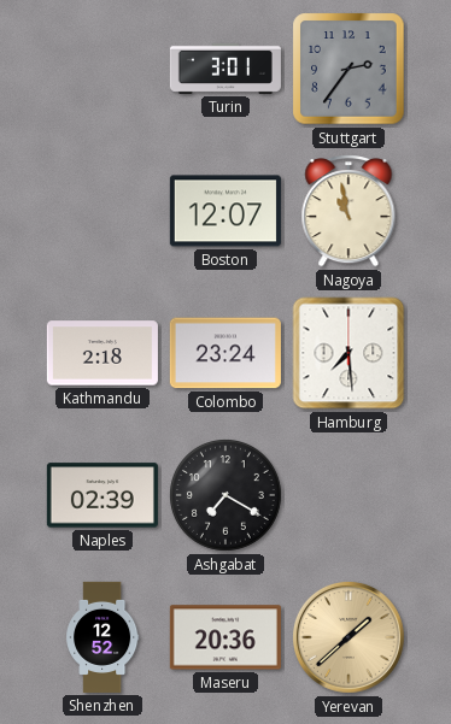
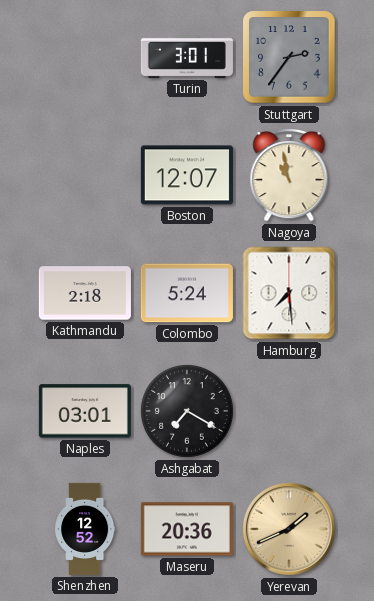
Colombo: 23:24 -> 5:24 (187, 293)
Naples: 02:39 -> 03:01 (85, 411)
Yerevan: 1:38 -> 1:41 (289, 529)
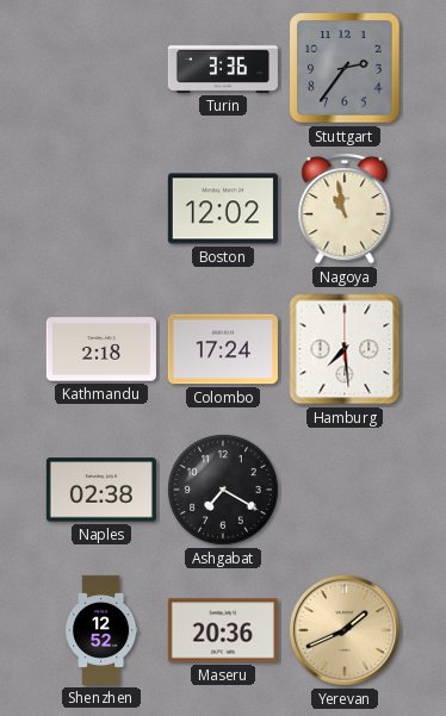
Turin: 3:01 -> 3:36 (223, 68)
Boston: 12:07 -> 12:02 (223, 208)
Colombo: 5:24 -> 17:24 (223, 349)
Naples: 03:01 -> 02:38 (101, 490)
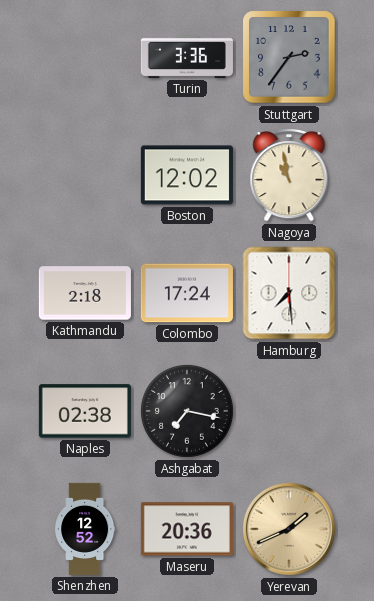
Ashgabat: 7:20 -> 7:17 (188, 412)
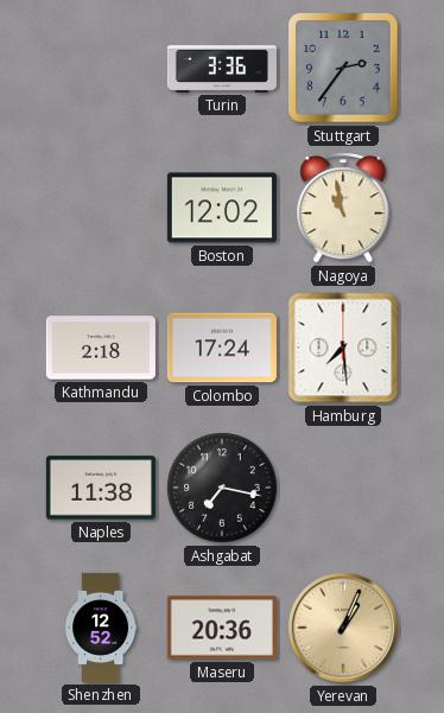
Naples: 02:38 -> 11:38 (101, 488)
Yerevan: 1:41 -> 1:04 (343, 628)
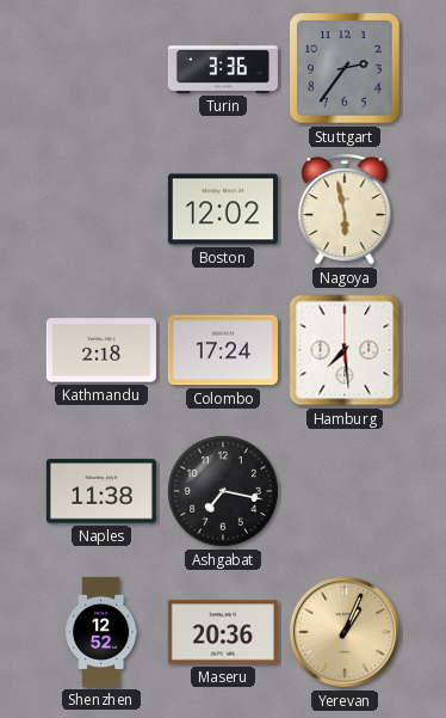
Nagoya: 10:58 -> 5:58 (345, 210)
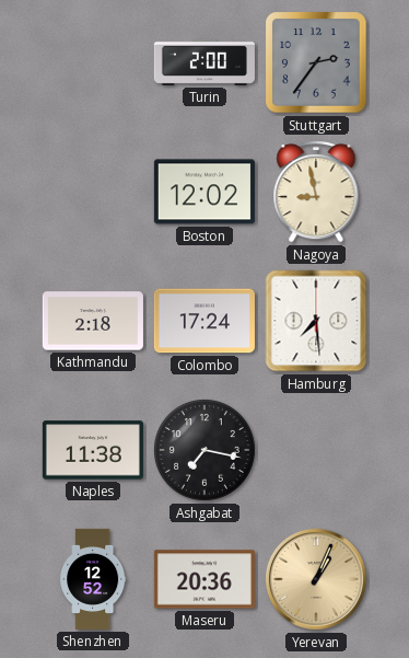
Turin: 3:36 -> 2:00 (204, 62)
Nagoya: 5:58 -> 8:58 (316, 193)
